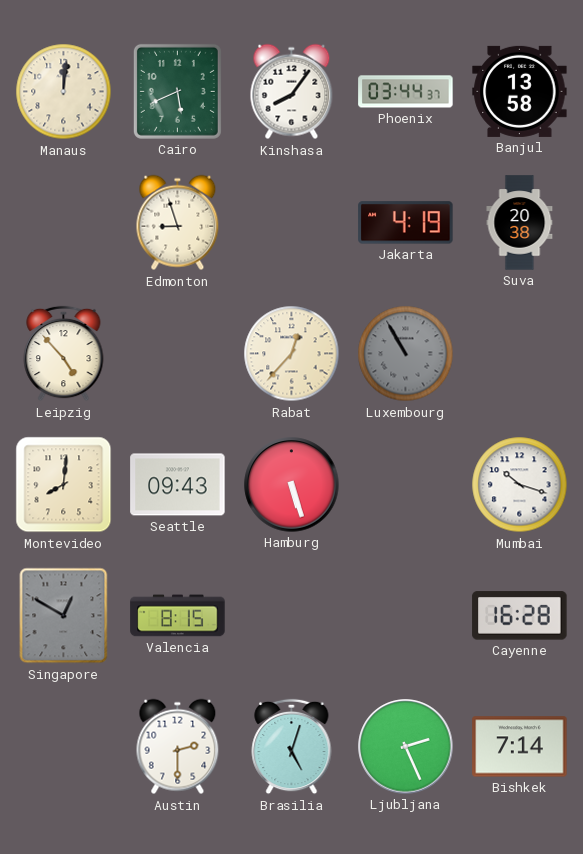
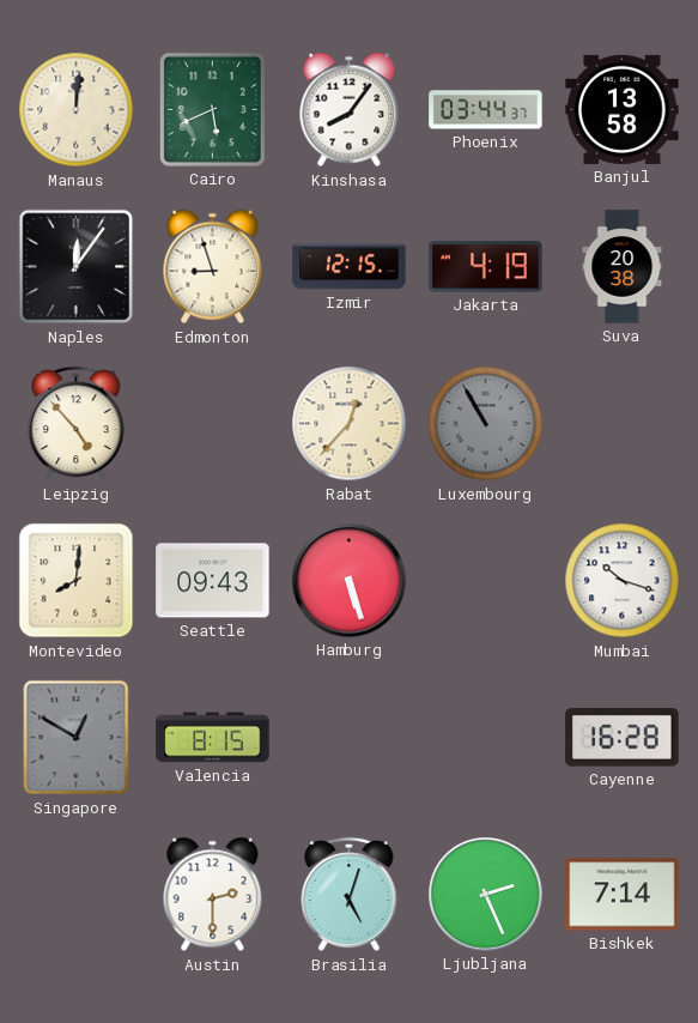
Naples: none -> 12:06 (77, 267)
Izmir: none -> 12:15 (350, 267)
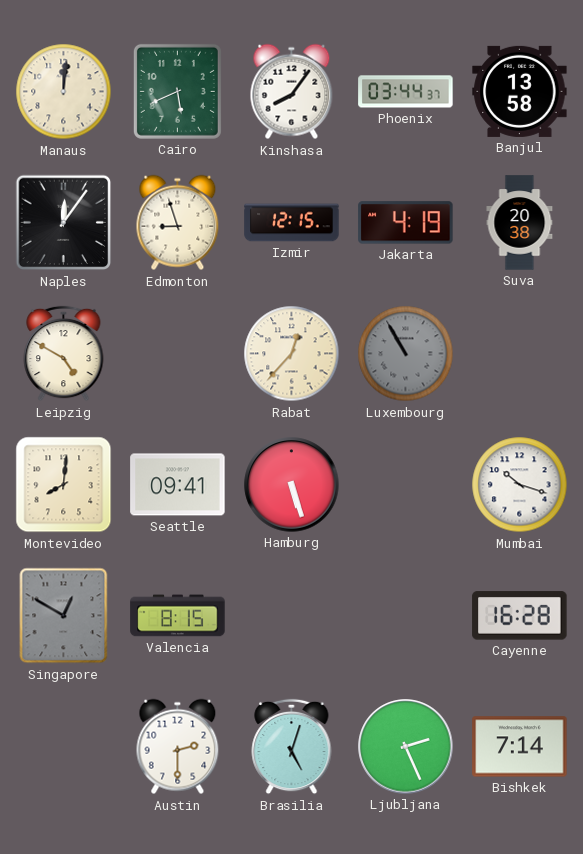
Leipzig: 4:53 -> 4:50 (64, 354)
Seattle: 09:43 -> 09:41 (178, 485)
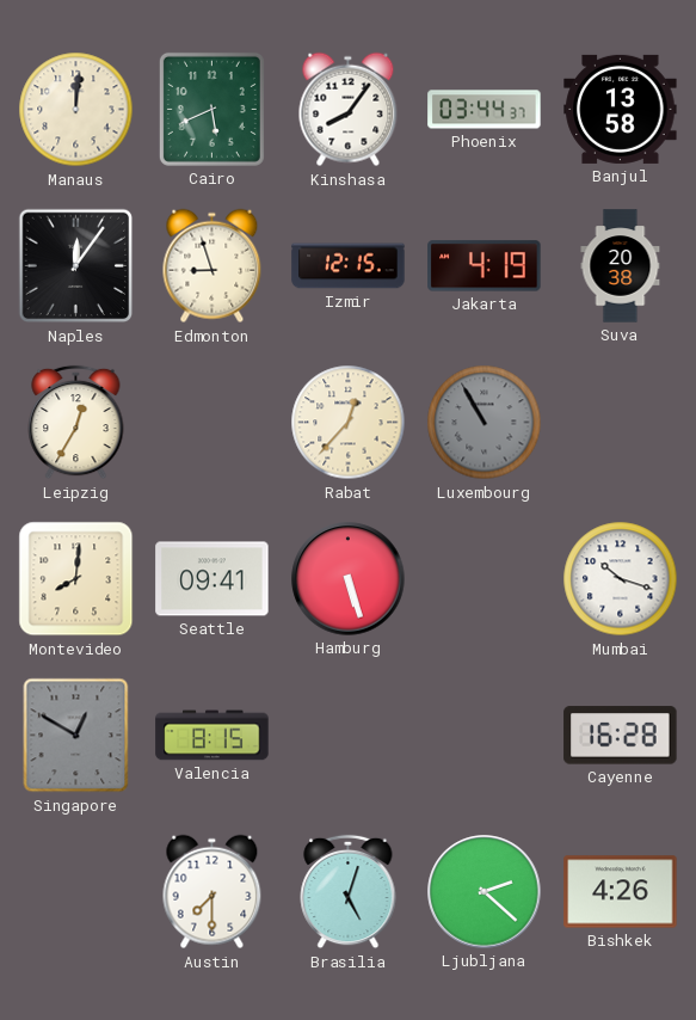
Leipzig: 4:50 -> 12:35 (76, 423)
Austin: 2:30 -> 7:30 (213, 892)
Ljubljana: 2:26 -> 2:22 (485, 892)
Bishkek: 7:14 -> 4:26 (621, 892)
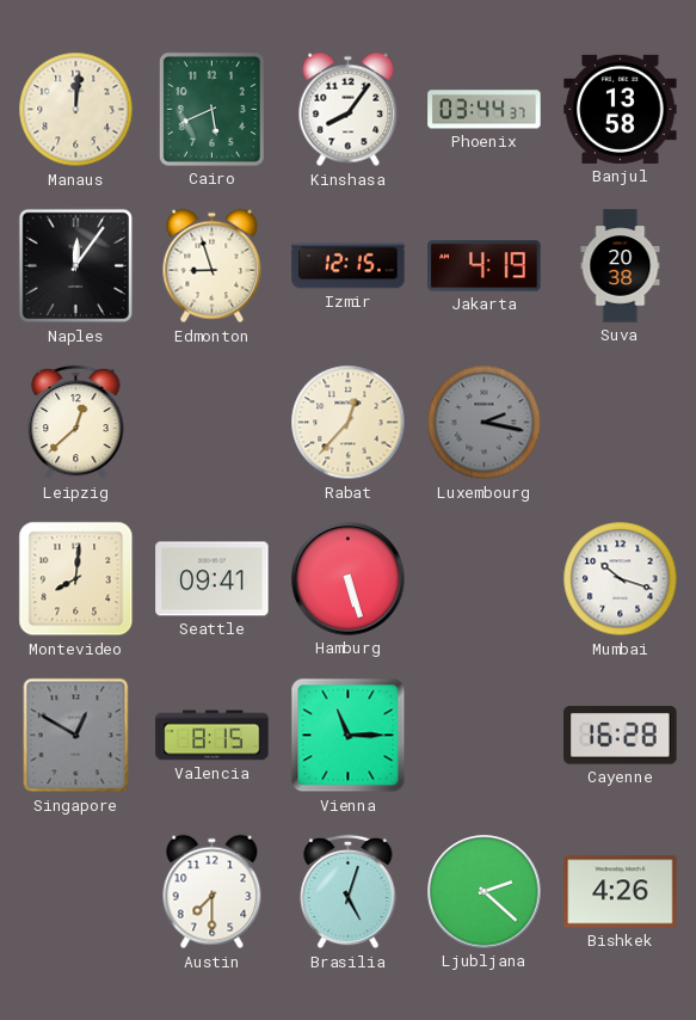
Leipzig: 12:35 -> 12:38 (76, 423)
Luxembourg: 10:55 -> 2:17 (485, 423)
Vienna: none -> 11:15 (349, 736)
